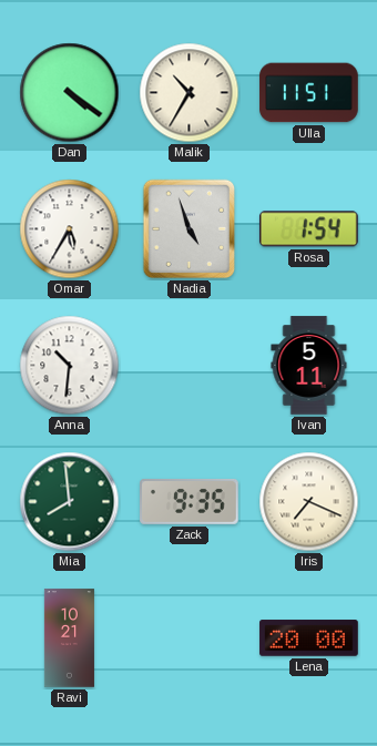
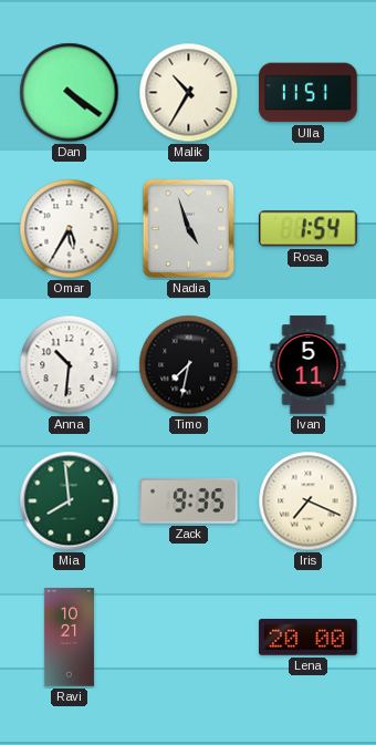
Timo: none -> 7:32 (189, 365)
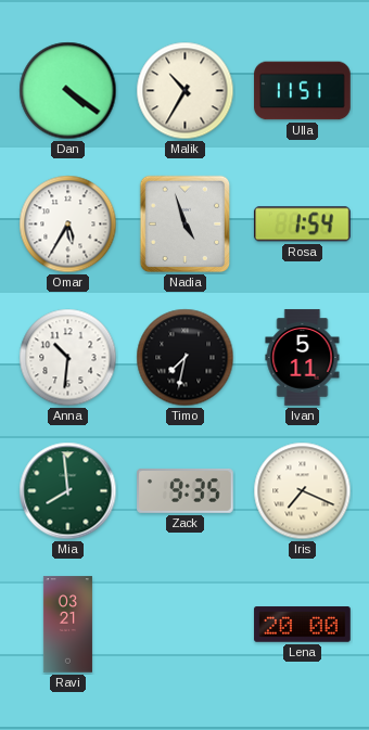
Ravi: 10:21 -> 03:21 (67, 625)
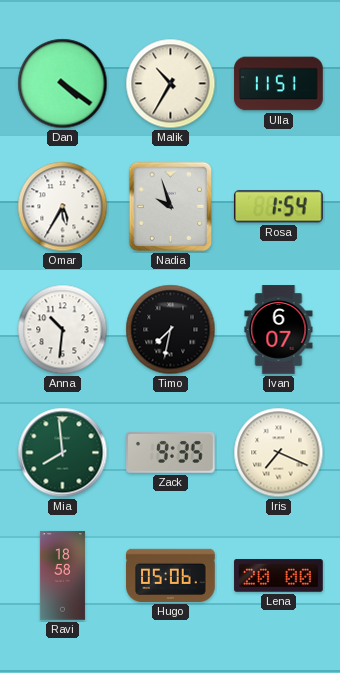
Nadia: 4:57 -> 9:57 (171, 207)
Ivan: 5:11 -> 6:07 (279, 330)
Ravi: 03:21 -> 18:58 (62, 576)
Hugo: none -> 05:06 (171, 575)
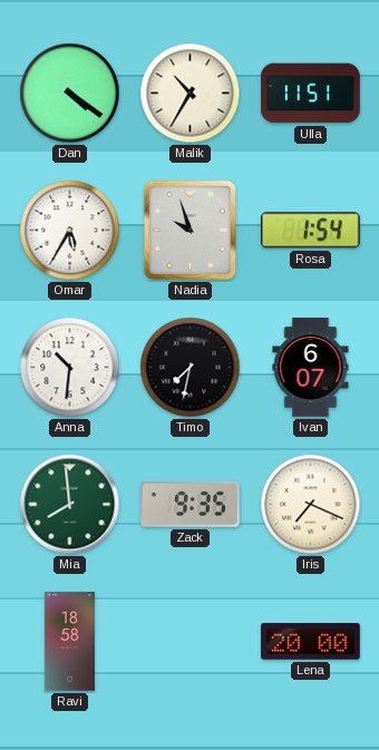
Hugo: 05:06 -> none (171, 575)
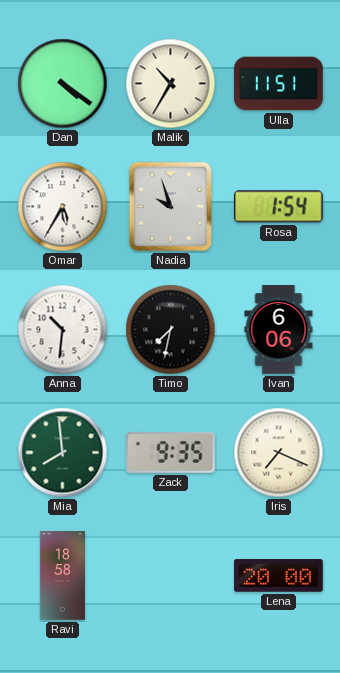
Ivan: 6:07 -> 6:06 (279, 330)
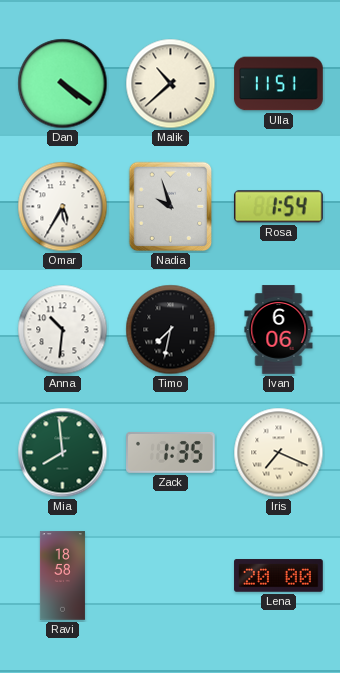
Malik: 10:35 -> 10:38 (171, 84)
Zack: 9:35 -> 1:35 (171, 452)
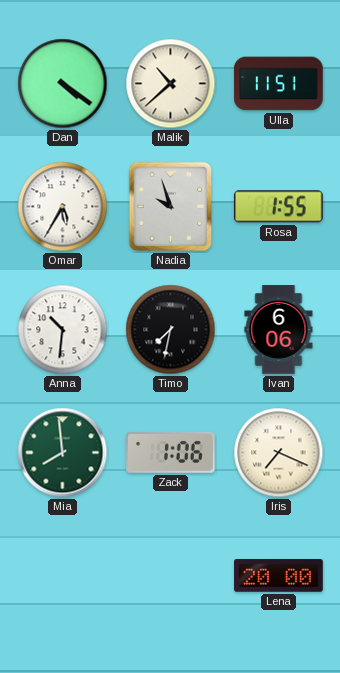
Rosa: 1:54 -> 1:55 (278, 207)
Zack: 1:35 -> 1:06 (171, 452)
Ravi: 18:58 -> none (62, 576)
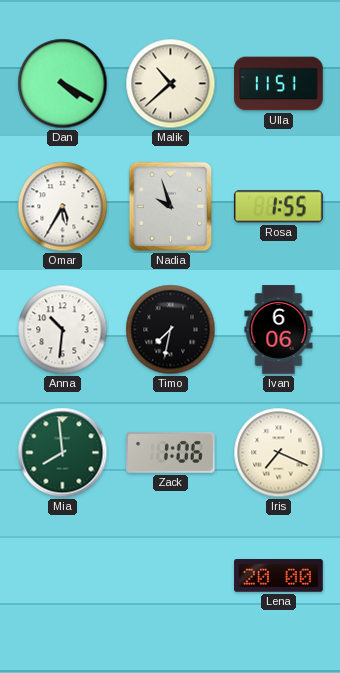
Dan: 4:21 -> 4:20 (63, 84)
